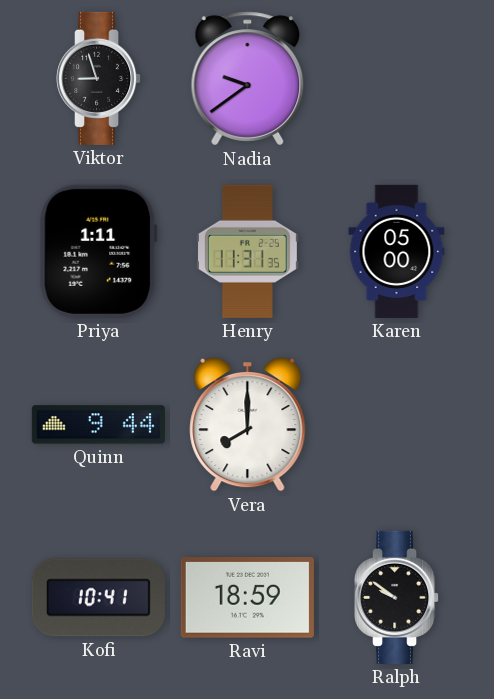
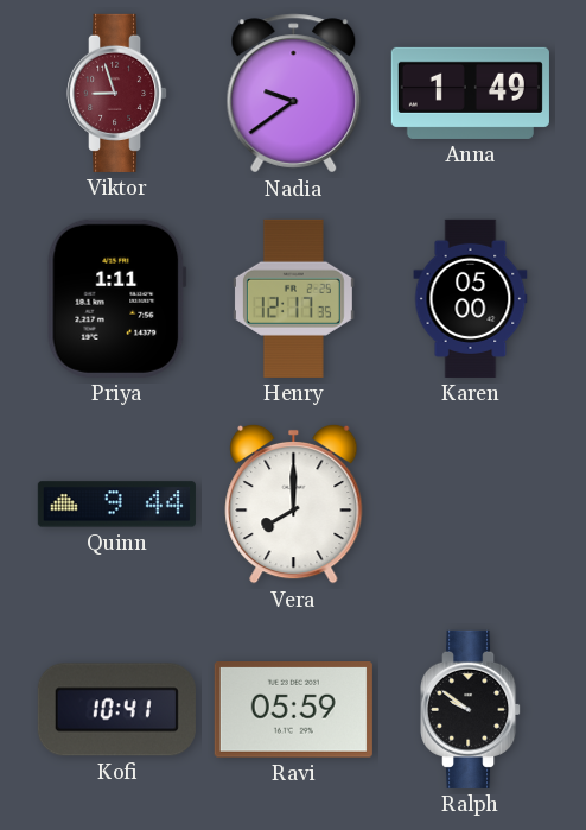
Viktor dial: black -> burgundy (119, 93)
Anna: none -> 1:49 (470, 93)
Henry: 11:31 -> 12:17 (293, 298)
Ravi: 18:59 -> 05:59 (293, 710)
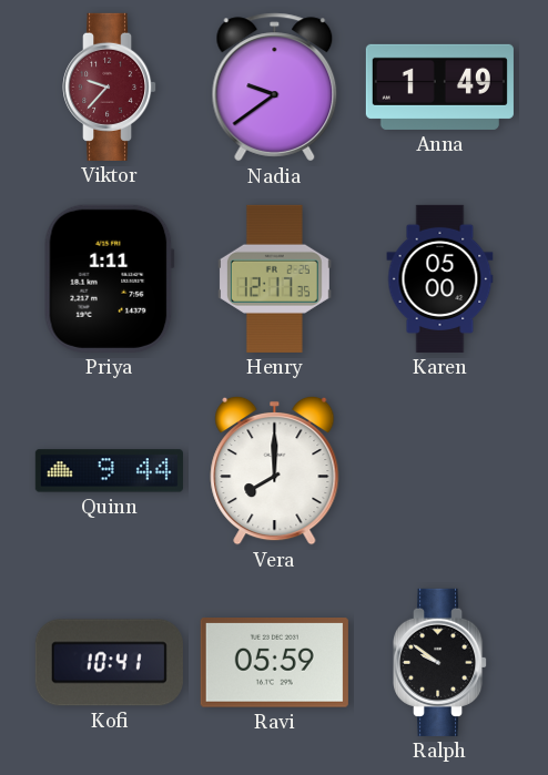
Viktor: 8:57 -> 9:37 (111, 86)
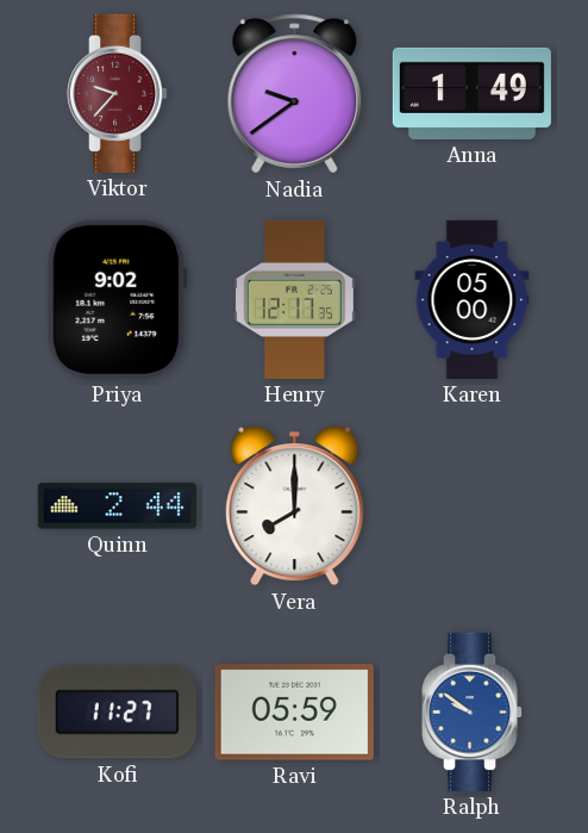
Priya: 1:11 -> 9:02 (117, 299)
Quinn: 9:44 -> 2:44 (117, 506)
Kofi: 10:41 -> 11:27 (117, 713)
Ralph dial: black -> blue (474, 711)
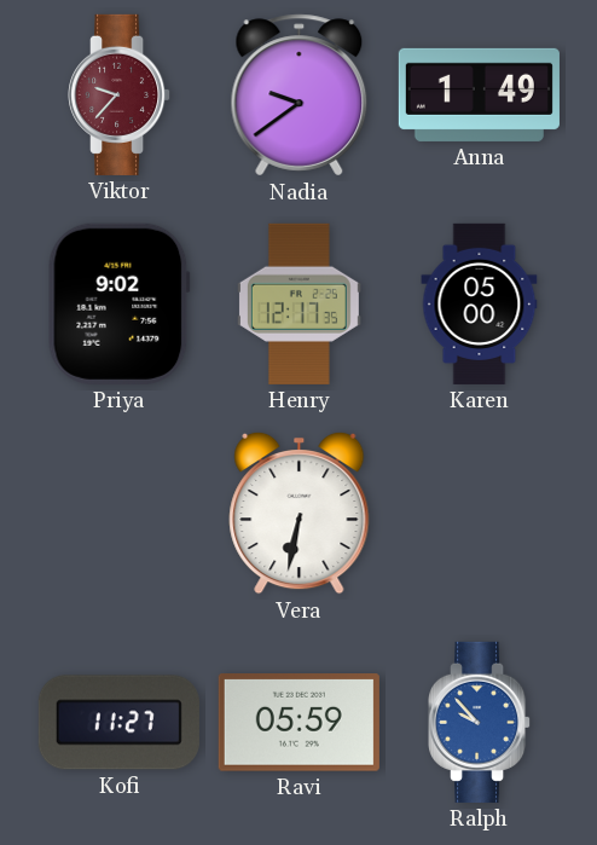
Quinn: 2:44 -> none (117, 506)
Vera: 8:00 -> 6:32 (300, 513)
Ralph: 9:51 -> 9:53 (481, 722)
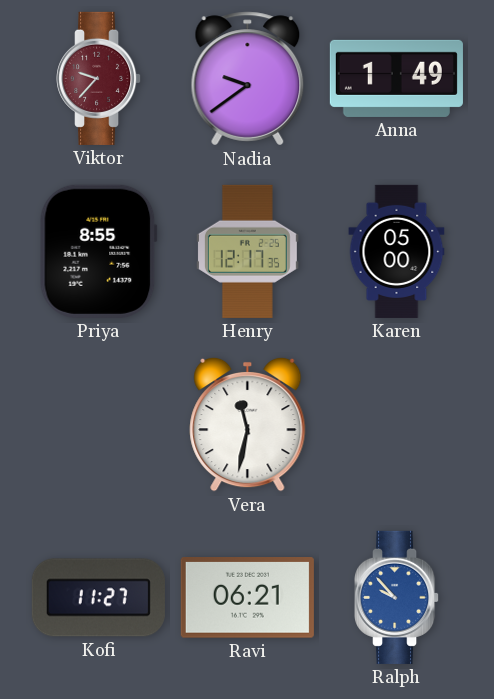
Priya: 9:02 -> 8:55 (98, 251)
Vera: 6:32 -> 11:32 (248, 424)
Ravi: 05:59 -> 06:21 (247, 598)
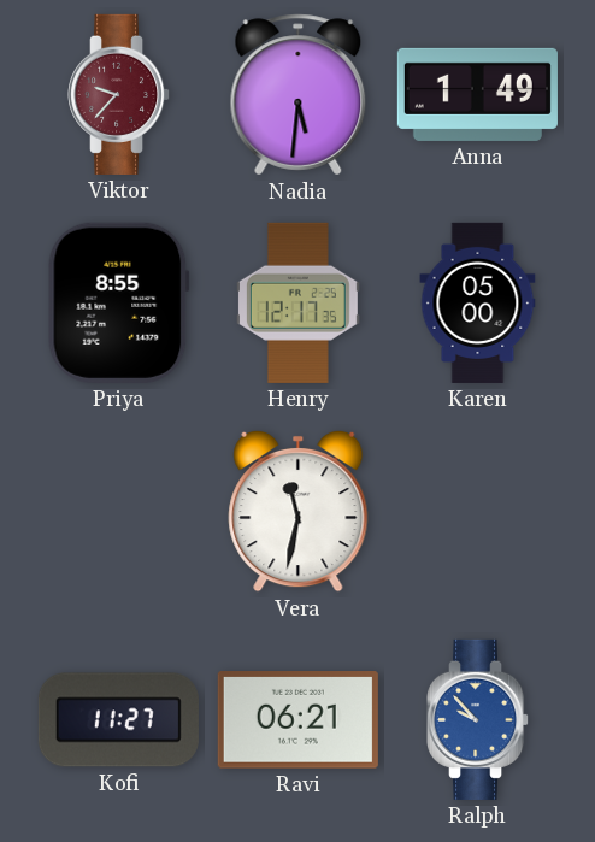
Nadia: 9:39 -> 5:31 (299, 95)
